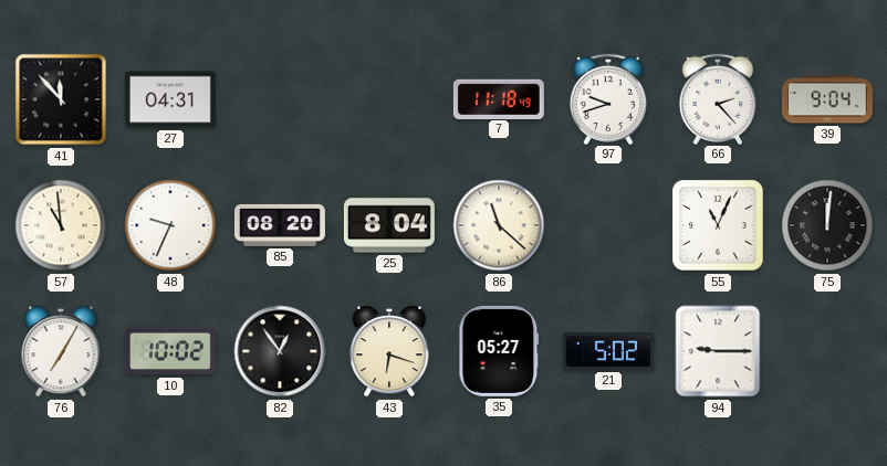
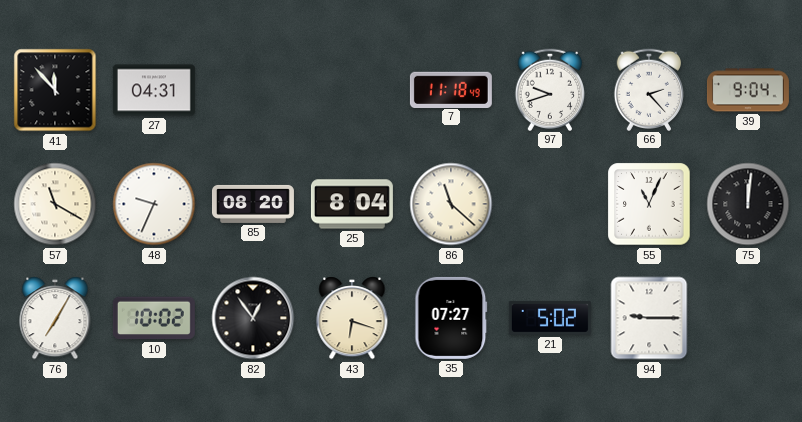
57: 10:59 -> 11:20 (55, 204)
35: 05:27 -> 07:27 (451, 318)
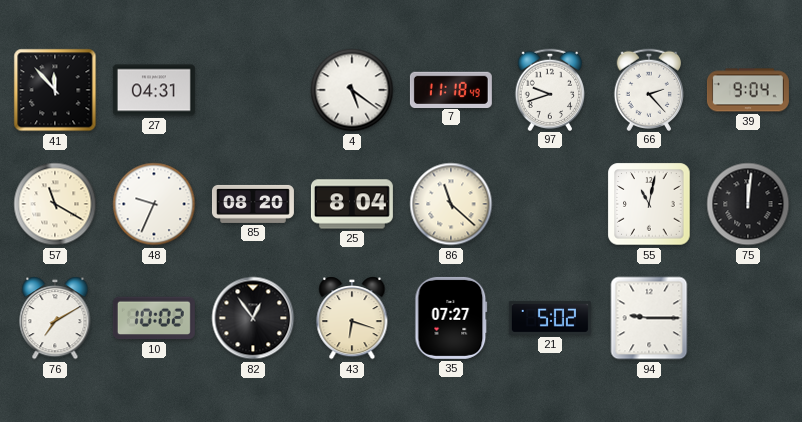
4: none -> 5:21 (352, 90)
55: 11:04 -> 11:02 (649, 204)
76: 7:05 -> 7:10 (55, 318)
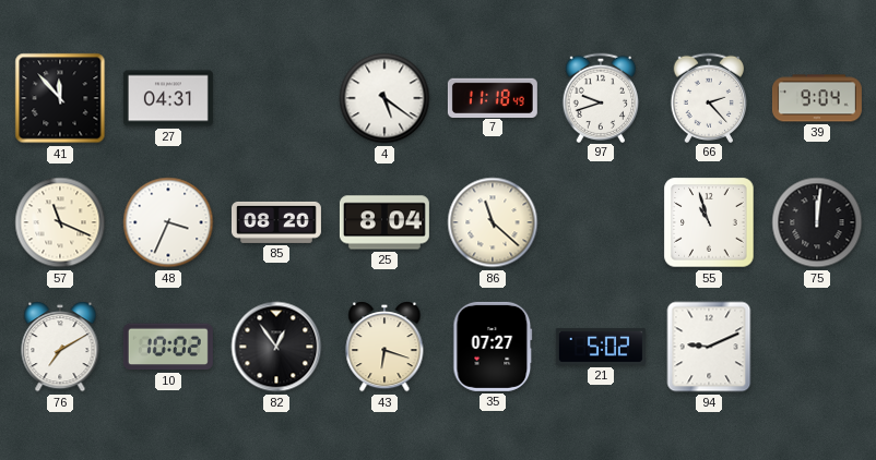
57: 11:20 -> 11:19 (60, 222)
48: 9:34 -> 3:34 (168, 222)
55: 11:02 -> 10:57 (709, 222)
94: 9:15 -> 9:11 (709, 347)
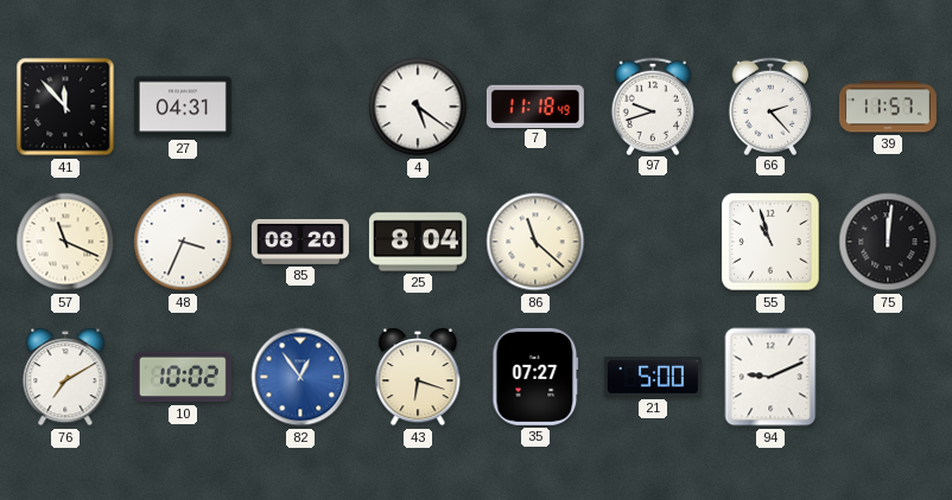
39: 9:04 -> 11:57 (888, 107)
82 dial: black -> blue (300, 377)
21: 5:02 -> 5:00 (653, 377)
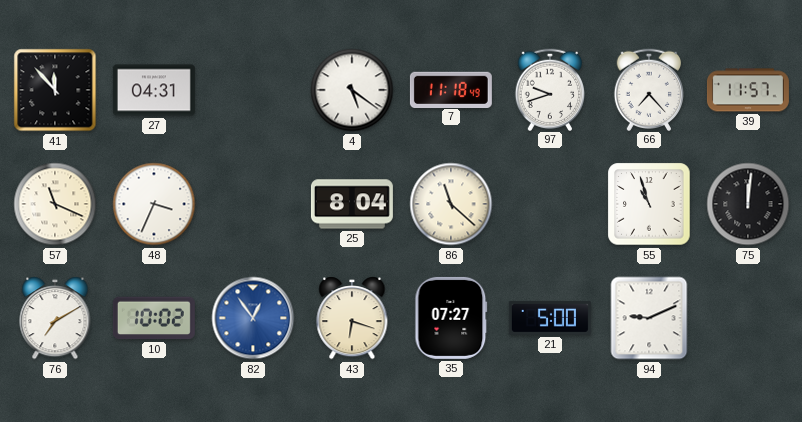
66: 2:23 -> 7:23 (649, 89)
85: 08:20 -> none (300, 242)
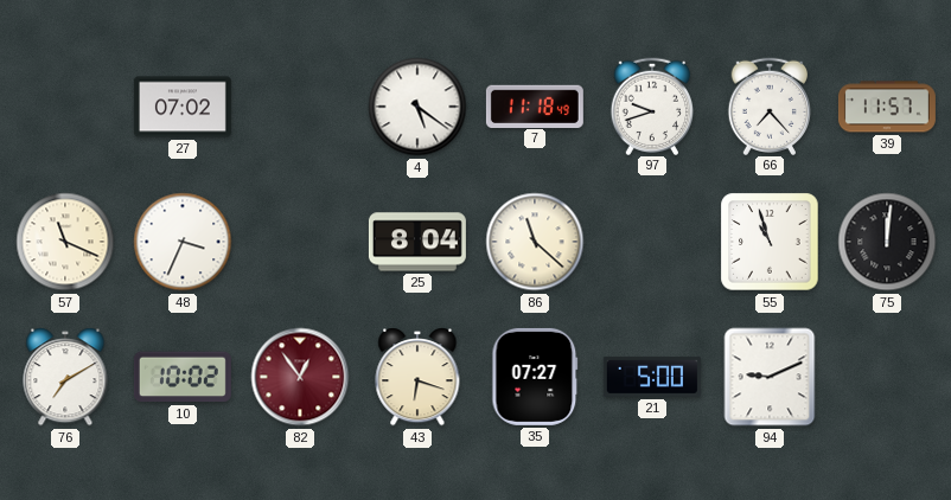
41: 11:53 -> none (55, 90)
27: 04:31 -> 07:02 (183, 107)
82 dial: blue -> burgundy (300, 377)
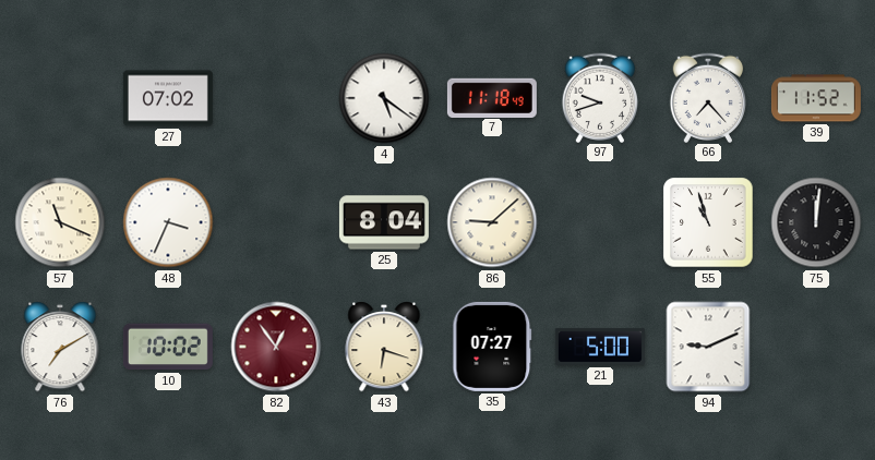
39: 11:57 -> 11:52 (816, 98)
86: 11:22 -> 9:08 (492, 222)
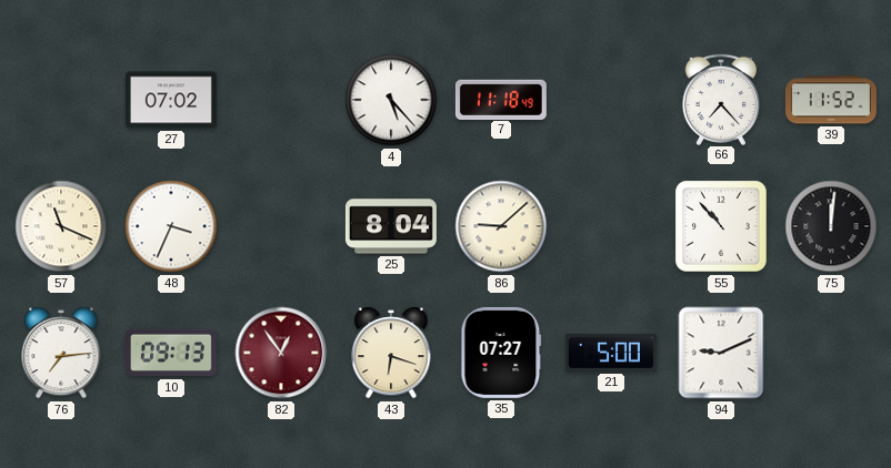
4: 5:21 -> 5:23 (391, 100)
97: 9:42 -> none (600, 97)
55: 10:57 -> 10:53 (721, 226)
76: 7:10 -> 7:14 (61, 353)
10: 10:02 -> 09:13 (171, 353)
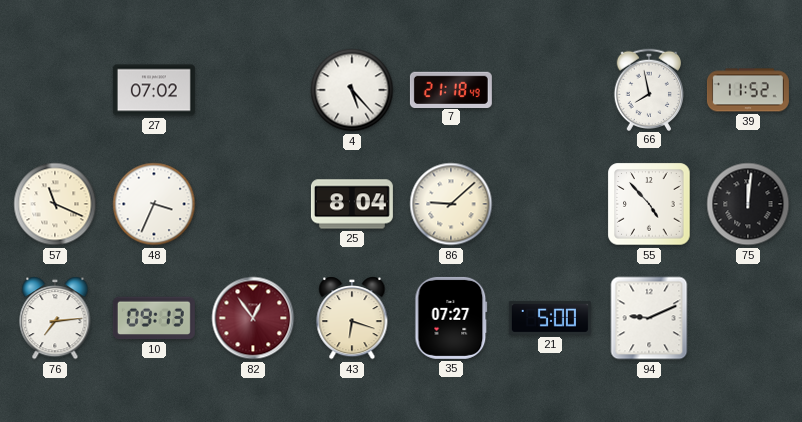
7: 11:18 -> 21:18 (451, 89)
66: 7:23 -> 7:58 (649, 89)
55: 10:53 -> 4:53 (649, 204)
